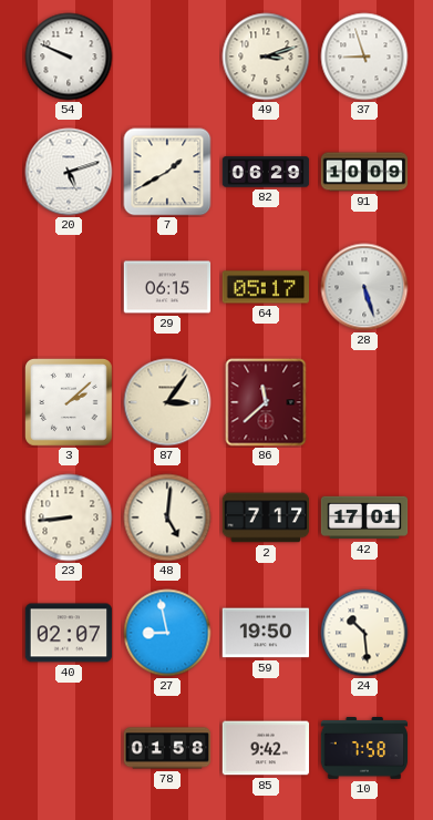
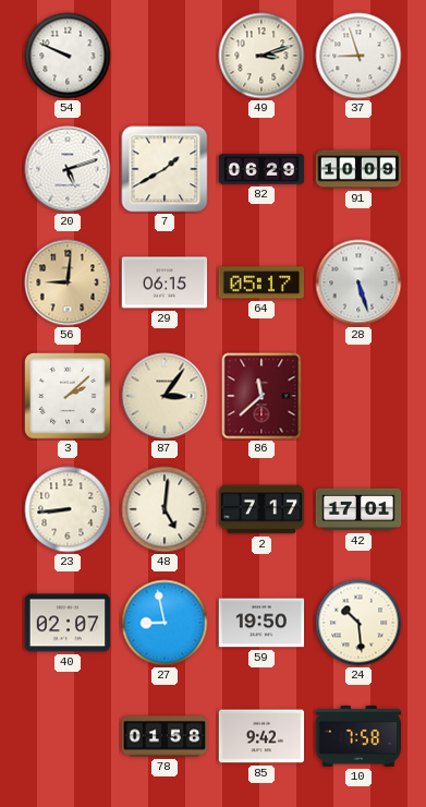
56: none -> 9:01 (68, 282)
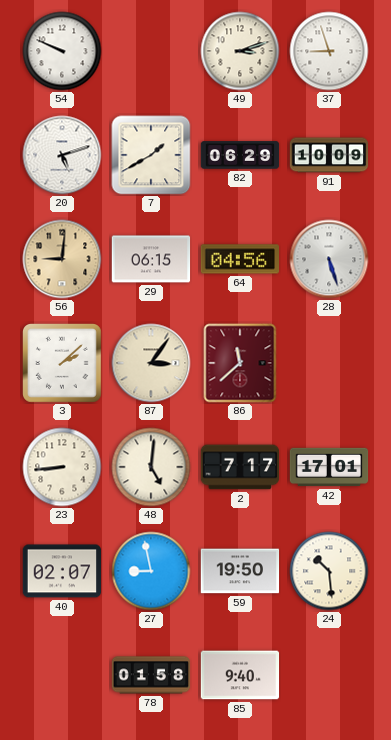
64: 05:17 -> 04:56 (239, 259)
85: 9:42 -> 9:40 (240, 675)
10: 7:58 -> none (358, 737)
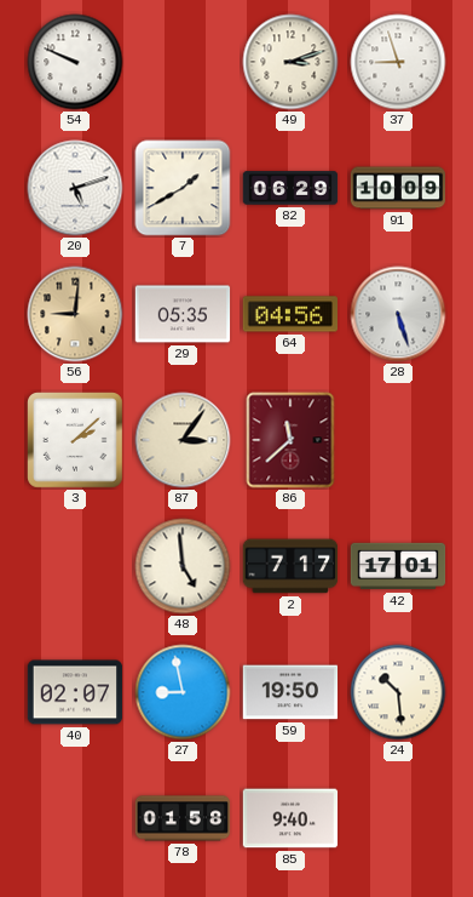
29: 06:15 -> 05:35 (183, 314)
23: 8:44 -> none (62, 467)
48: 5:01 -> 4:59 (183, 566)
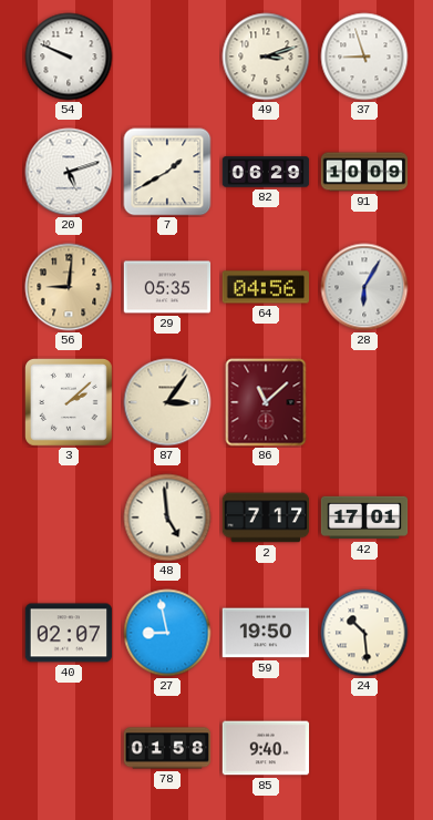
28: 5:27 -> 6:05 (364, 287)
86: 11:38 -> 11:08 (266, 402)
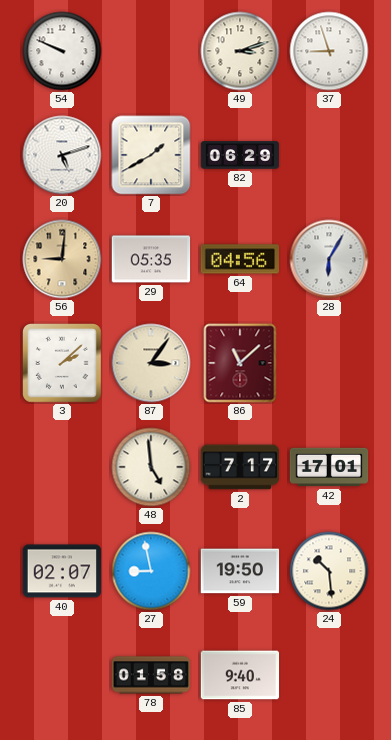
91: 10:09 -> none (364, 172)
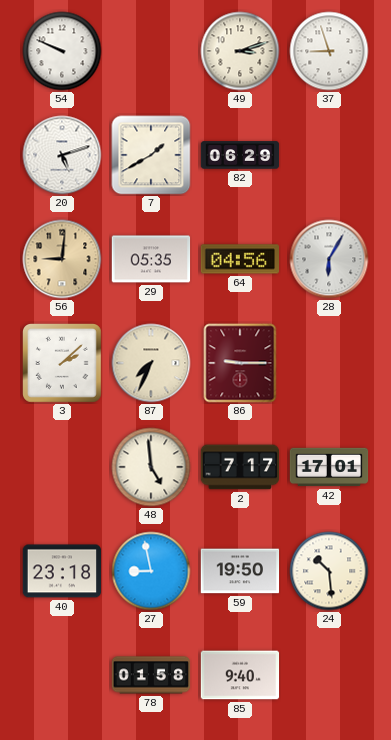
87: 3:06 -> 7:34 (151, 363)
86: 11:08 -> 9:15 (240, 363)
40: 02:07 -> 23:18 (62, 571)
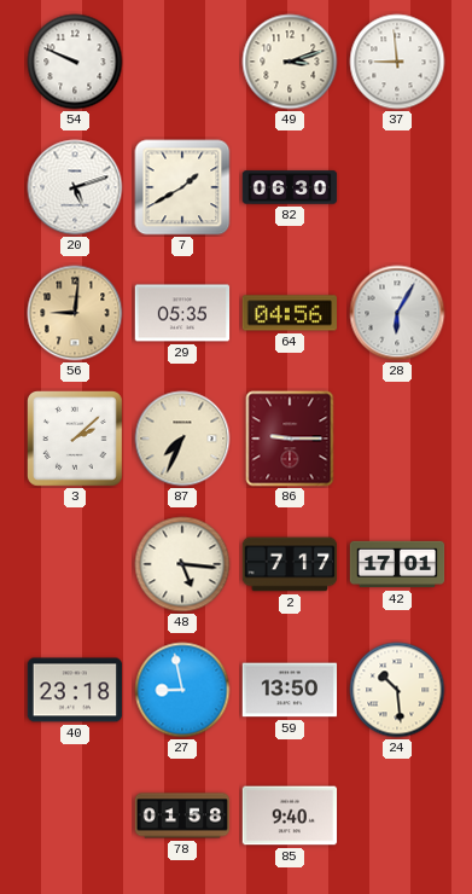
37: 8:57 -> 8:59 (397, 62)
82: 06:29 -> 06:30 (290, 187)
48: 4:59 -> 5:16 (182, 564)
59: 19:50 -> 13:50 (290, 690)
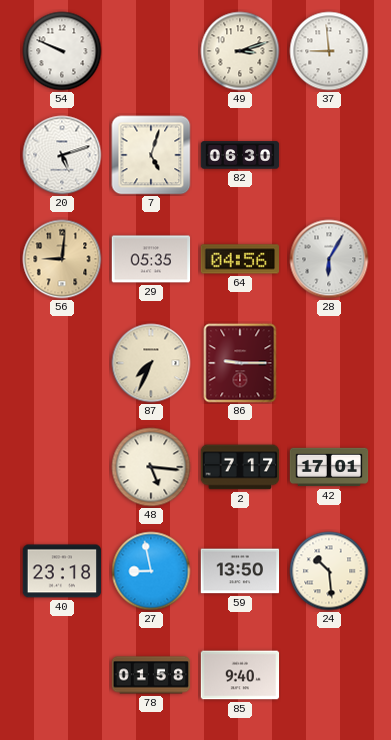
7: 1:40 -> 5:03 (151, 155)
3: 2:08 -> none (76, 440)
